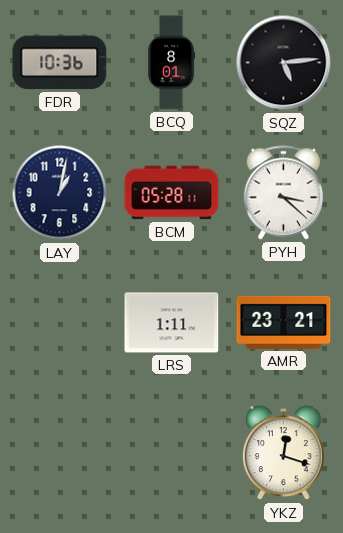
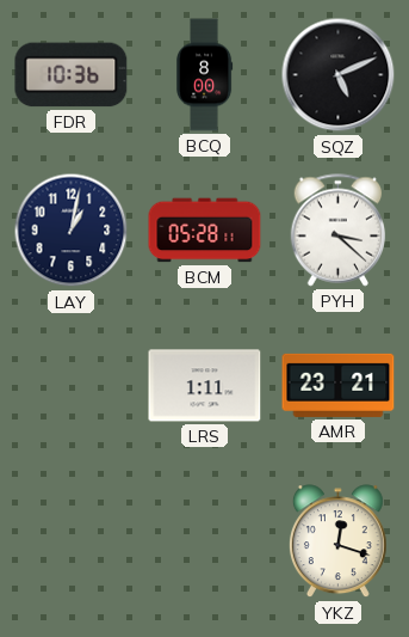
BCQ: 8:01 -> 8:00 (204, 75)
SQZ: 5:14 -> 5:11 (339, 75)
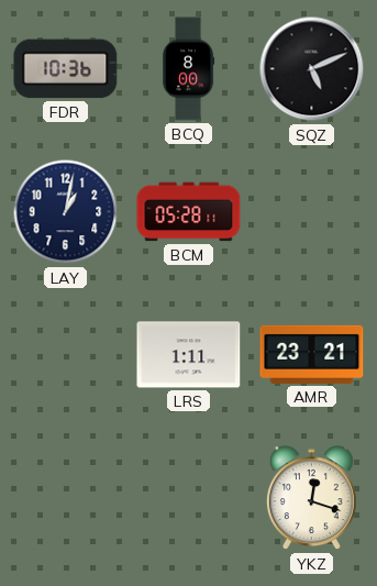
PYH: 3:22 -> none (339, 231)
